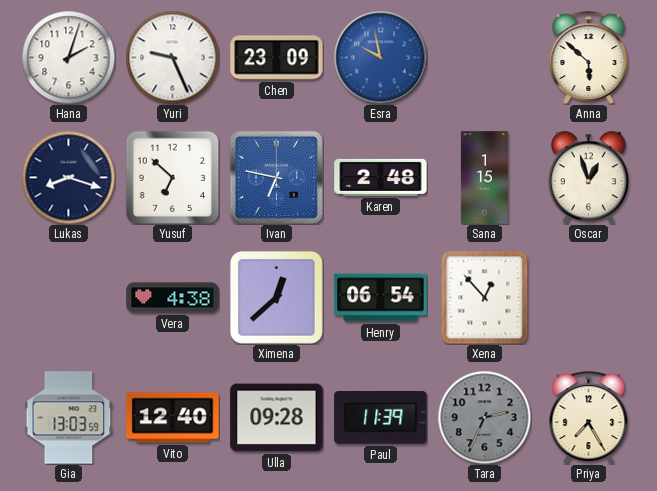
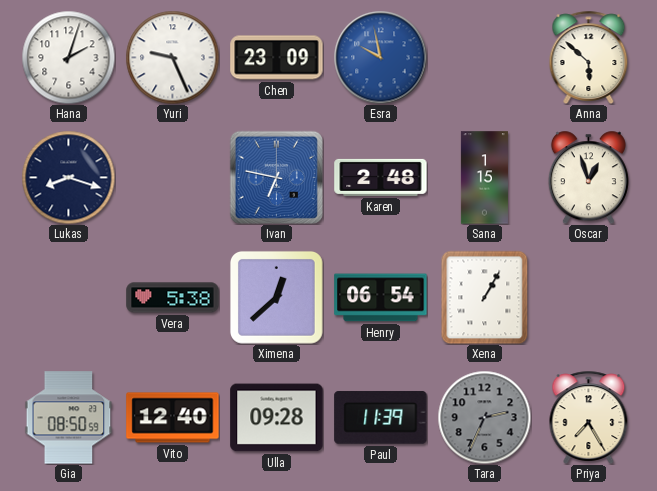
Yusuf: 6:52 -> none (172, 177)
Vera: 4:38 -> 5:38 (173, 298)
Xena: 12:53 -> 1:05 (485, 297)
Gia: 13:03 -> 08:50 (69, 418)
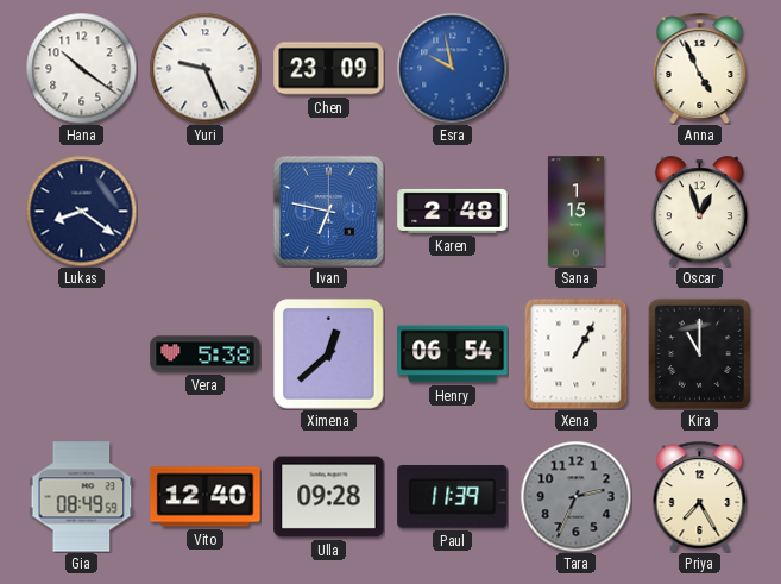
Hana: 2:03 -> 10:21 (81, 68)
Anna: 5:52 -> 4:56 (700, 68)
Lukas: 8:18 -> 8:21 (81, 211)
Kira: none -> 11:00 (699, 353)
Gia: 08:50 -> 08:49 (82, 497)
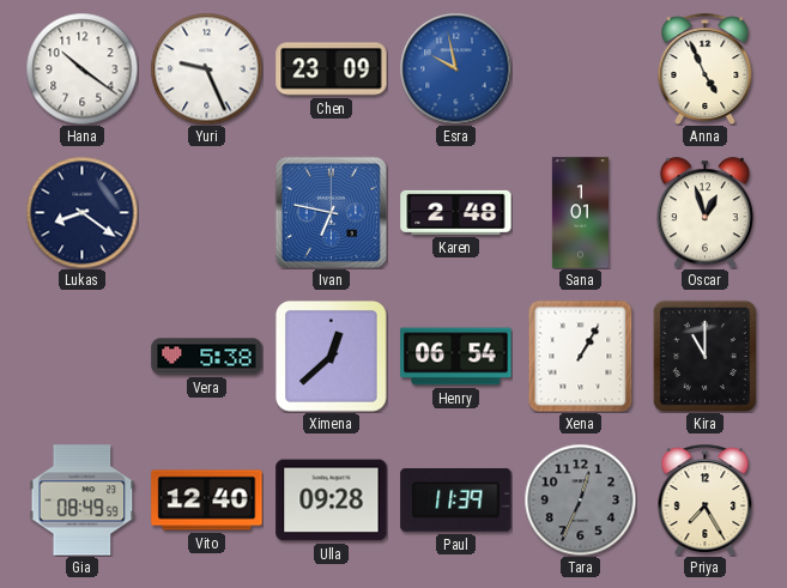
Sana: 1:15 -> 1:01 (580, 213)
Tara: 2:34 -> 12:34 (580, 499)
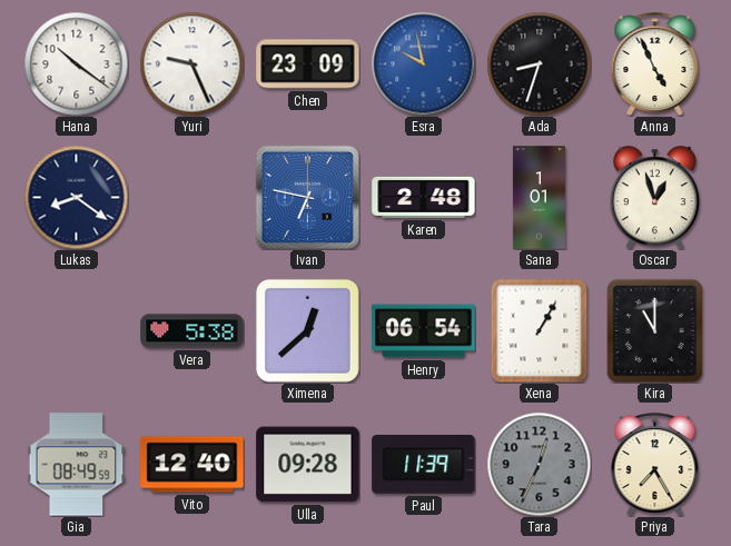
Ada: none -> 8:33 (539, 63)
